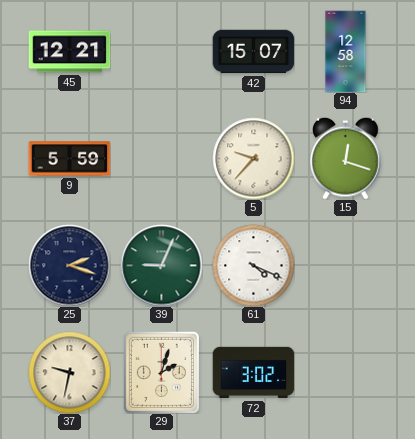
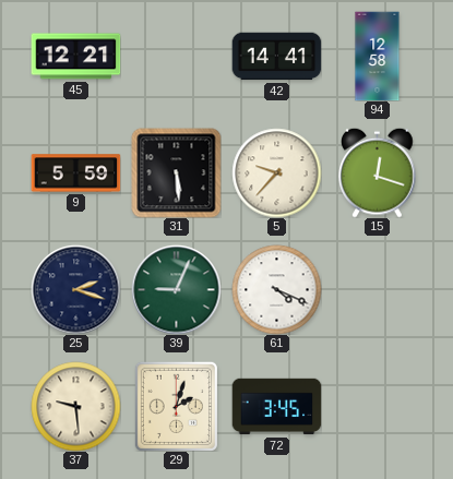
42: 15:07 -> 14:41 (276, 57)
31: none -> 5:29 (176, 172)
37: 9:32 -> 9:29 (75, 406)
72: 3:02 -> 3:45 (276, 407)
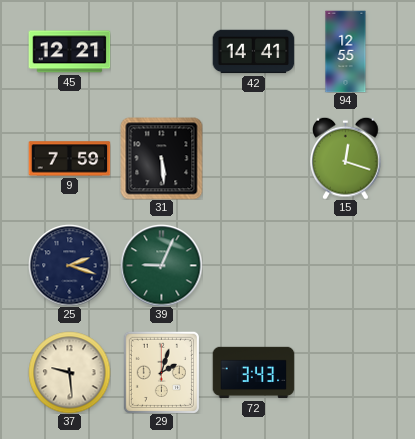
94: 12:58 -> 12:55 (346, 51)
9: 5:59 -> 7:59 (69, 159)
5: 9:37 -> none (276, 172)
61: 4:19 -> none (276, 289)
72: 3:45 -> 3:43 (253, 373)
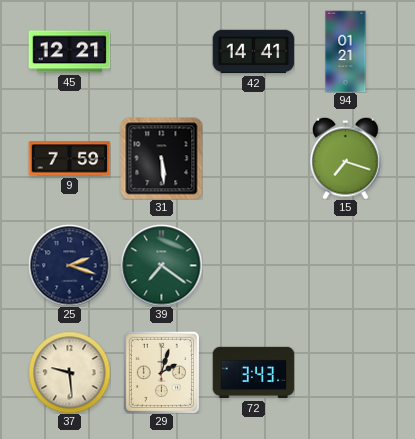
94: 12:55 -> 01:21 (346, 51)
15: 12:18 -> 7:18 (346, 158)
39: 9:04 -> 7:21 (161, 265)
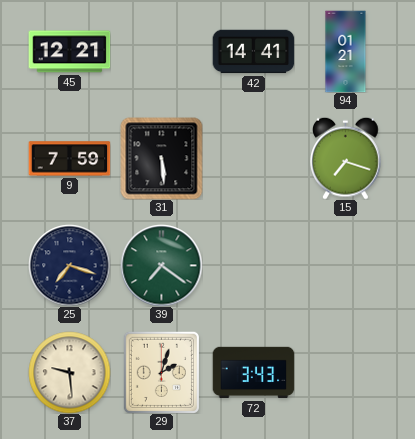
25: 2:18 -> 7:18 (69, 265)
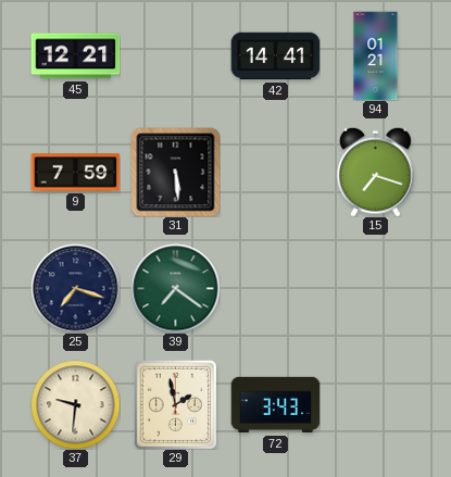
37: 9:29 -> 9:31 (75, 404)
29: 2:03 -> 1:58 (175, 404)
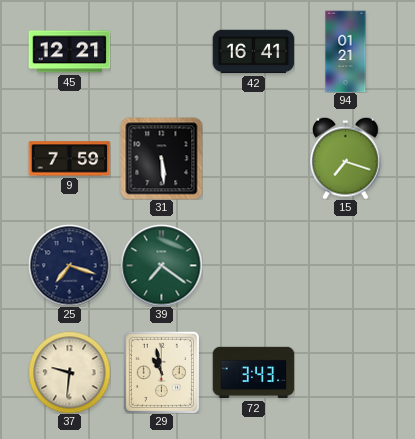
42: 14:41 -> 16:41 (253, 52)
29: 1:58 -> 10:58 (161, 372)
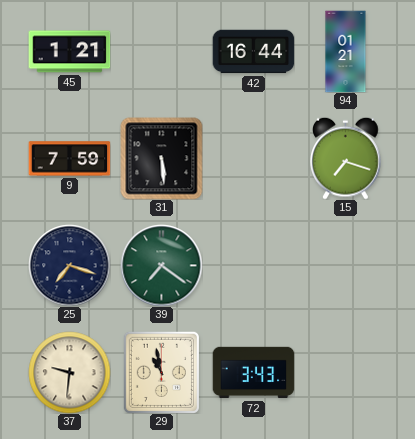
45: 12:21 -> 1:21 (69, 52)
42: 16:41 -> 16:44 (253, 52)
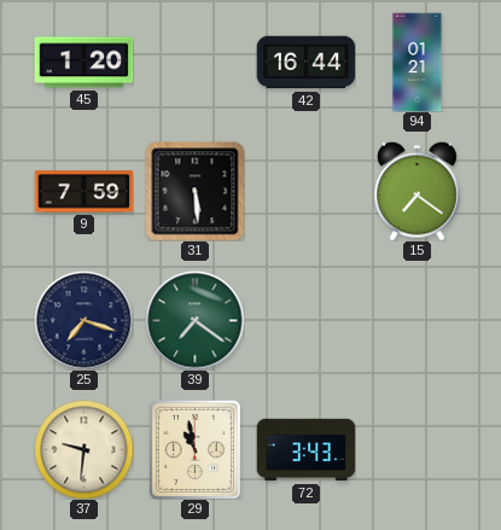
45: 1:21 -> 1:20 (83, 63)
15: 7:18 -> 7:21 (418, 191)
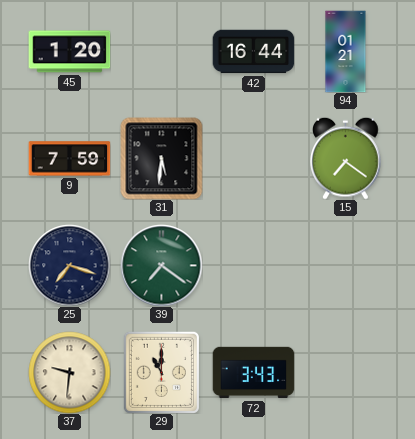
31: 5:29 -> 5:31 (161, 158)
29: 10:58 -> 11:00 (161, 372)
